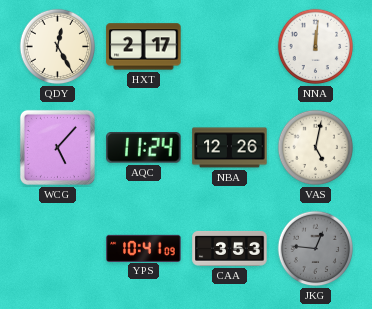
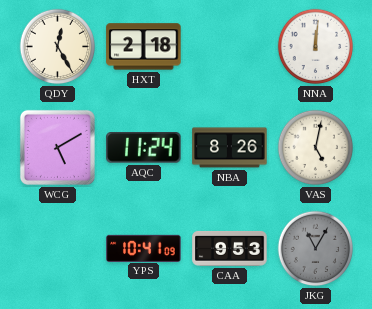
HXT: 2:17 -> 2:18 (144, 47)
WCG: 5:07 -> 5:10 (57, 147)
NBA: 12:26 -> 8:26 (230, 148)
CAA: 3:53 -> 9:53 (230, 248)
JKG: 12:46 -> 11:05 (316, 249)
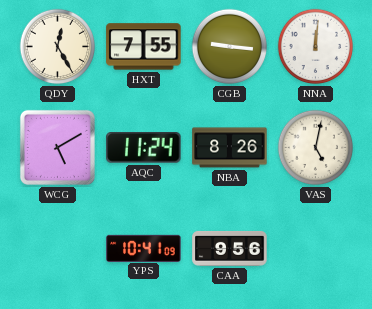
HXT: 2:18 -> 7:55 (144, 47)
CGB: none -> 9:16 (230, 47)
CAA: 9:53 -> 9:56 (230, 248)
JKG: 11:05 -> none (316, 249)
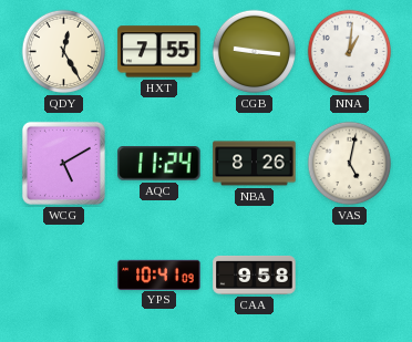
NNA: 12:01 -> 1:01 (350, 52)
CAA: 9:56 -> 9:58 (255, 274)
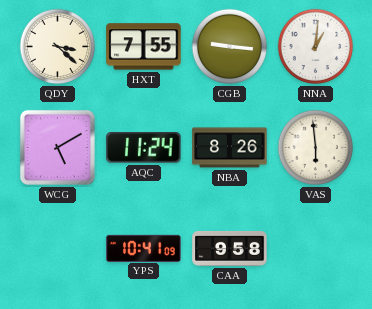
QDY: 12:25 -> 3:22 (58, 47)
VAS: 5:02 -> 5:59 (316, 148)
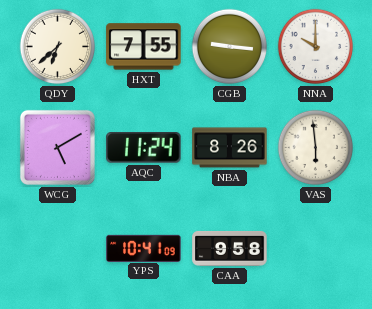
QDY: 3:22 -> 6:38 (58, 47)
NNA: 1:01 -> 10:00 (316, 47)
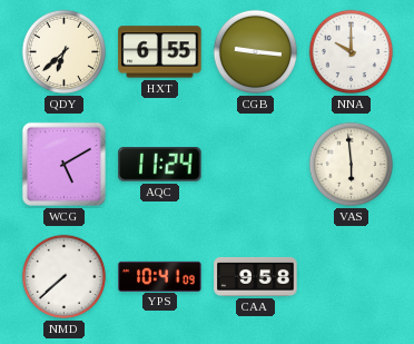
HXT: 7:55 -> 6:55 (160, 52)
NBA: 8:26 -> none (230, 148)
NMD: none -> 7:38 (65, 277)
